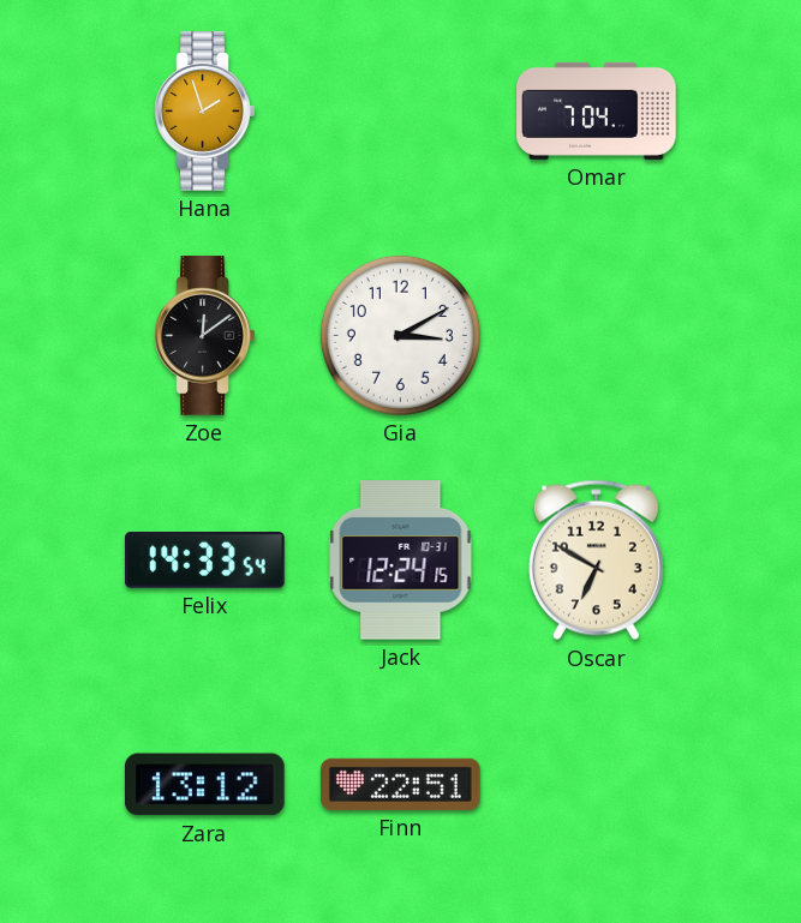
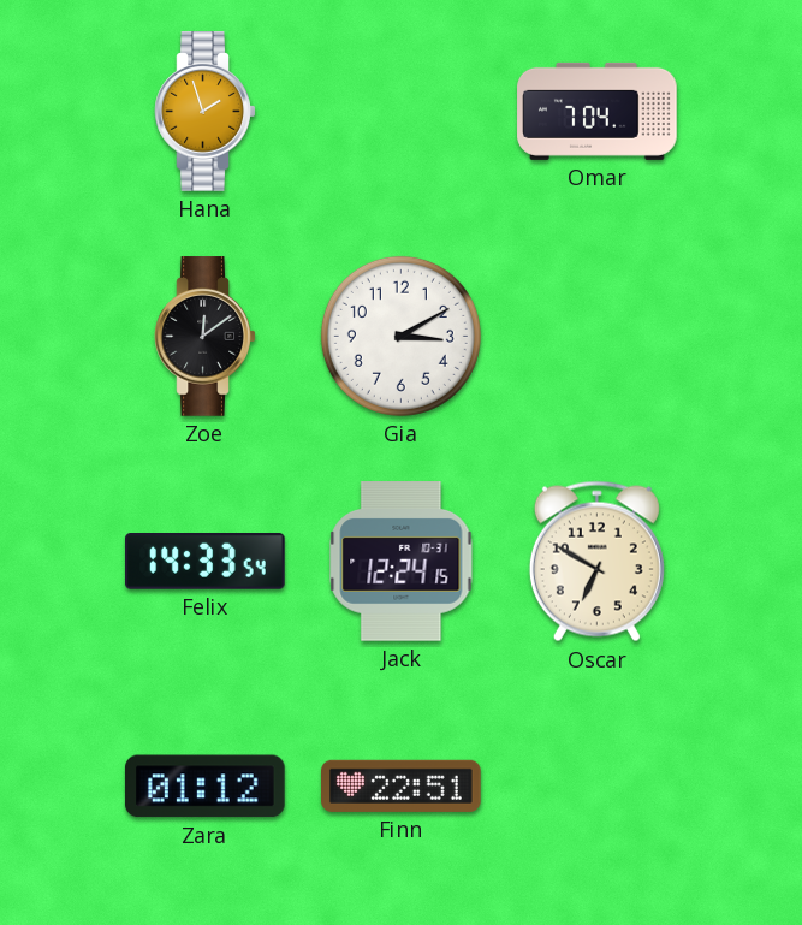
Zara: 13:12 -> 01:12 (204, 787)
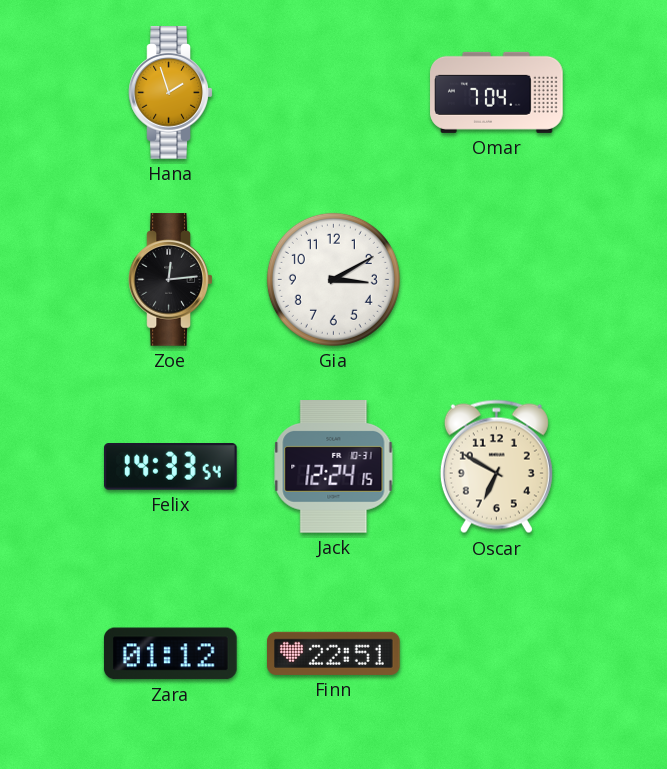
Zoe: 12:09 -> 12:14 (171, 280)
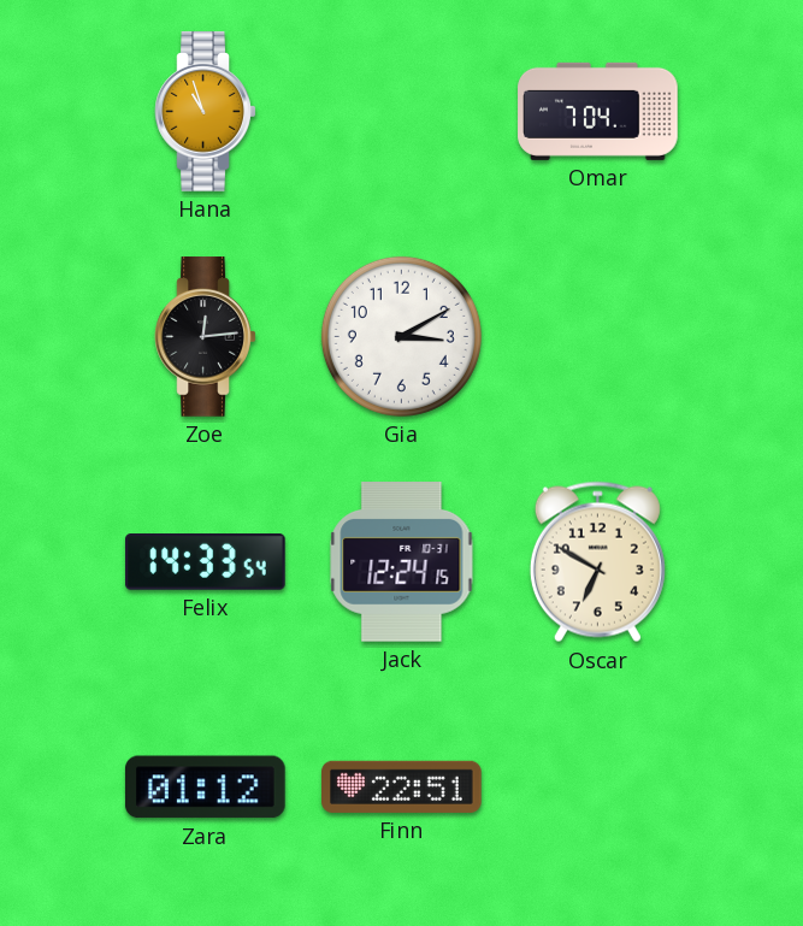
Hana: 1:57 -> 10:57 (206, 112)
